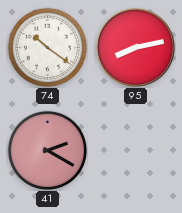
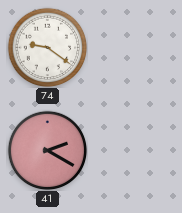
74: 10:21 -> 9:21 (47, 47)
95: 8:13 -> none (135, 47)
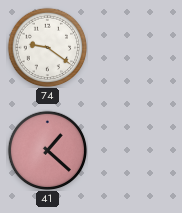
41: 2:20 -> 1:22 (47, 150)
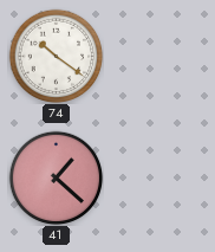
74: 9:21 -> 10:21 (56, 56)
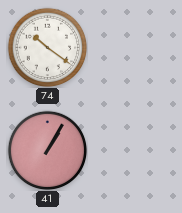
41: 1:22 -> 1:05 (47, 150)
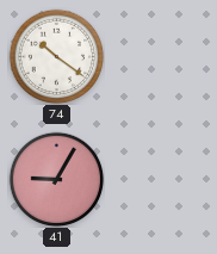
41: 1:05 -> 9:05 (56, 179)
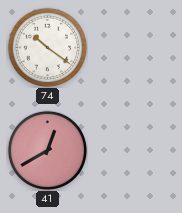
41: 9:05 -> 12:40 (47, 150)
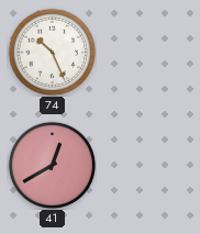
74: 10:21 -> 10:26 (52, 52)
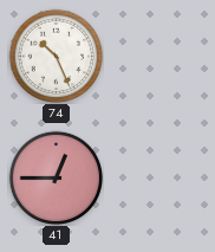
41: 12:40 -> 12:45 (56, 177)
